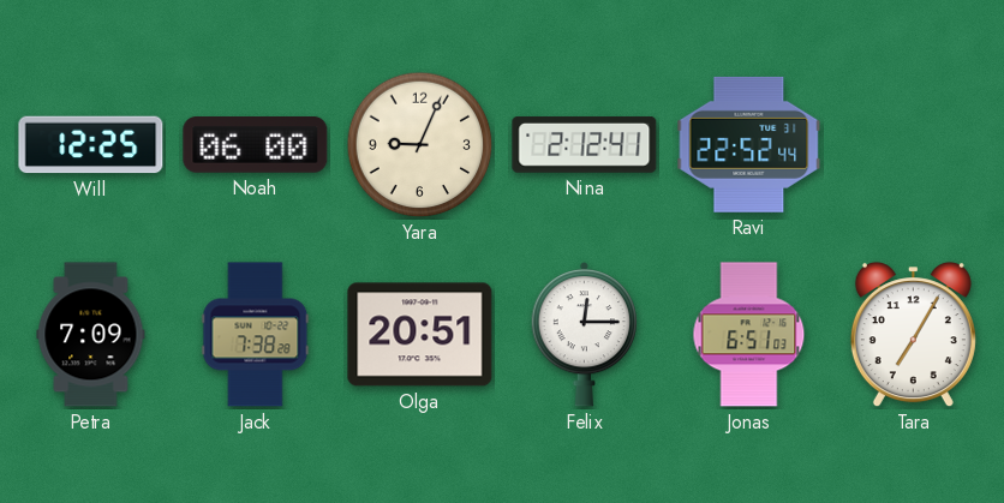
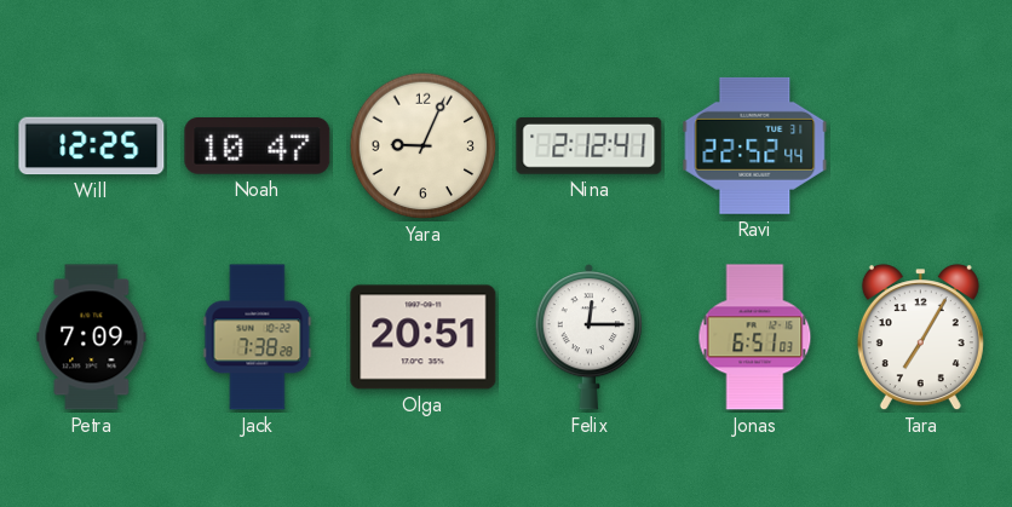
Noah: 06:00 -> 10:47 (258, 146)
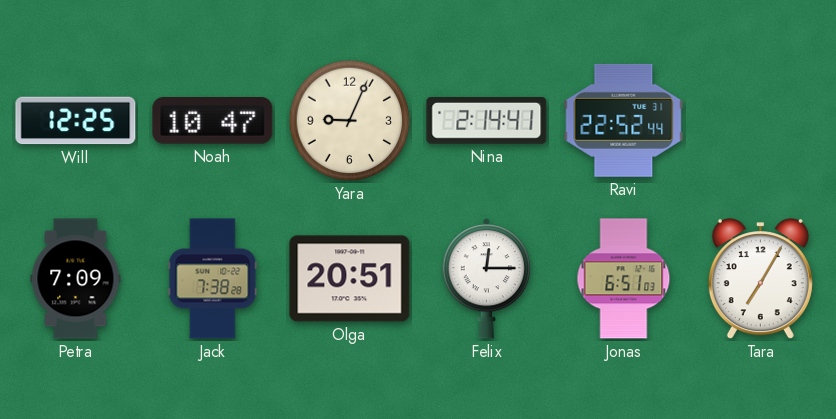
Nina: 2:12 -> 2:14 (487, 121)
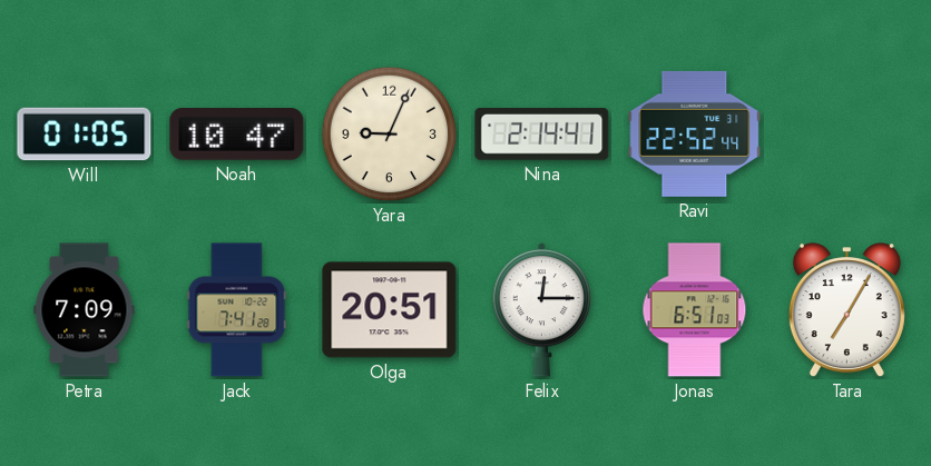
Will: 12:25 -> 01:05 (85, 135)
Jack: 7:38 -> 7:41 (237, 310)
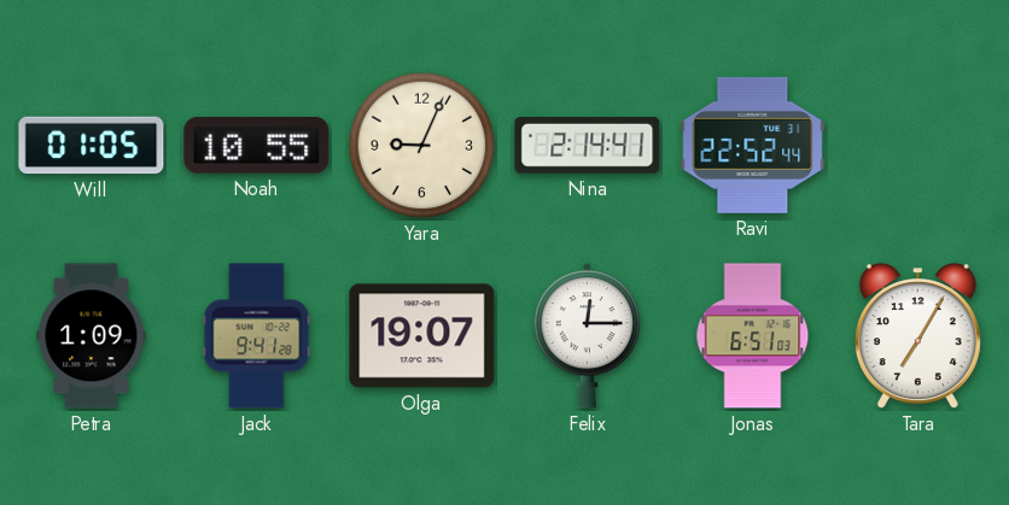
Noah: 10:47 -> 10:55 (257, 146)
Petra: 7:09 -> 1:09 (92, 336)
Jack: 7:41 -> 9:41 (257, 336)
Olga: 20:51 -> 19:07 (422, 336)
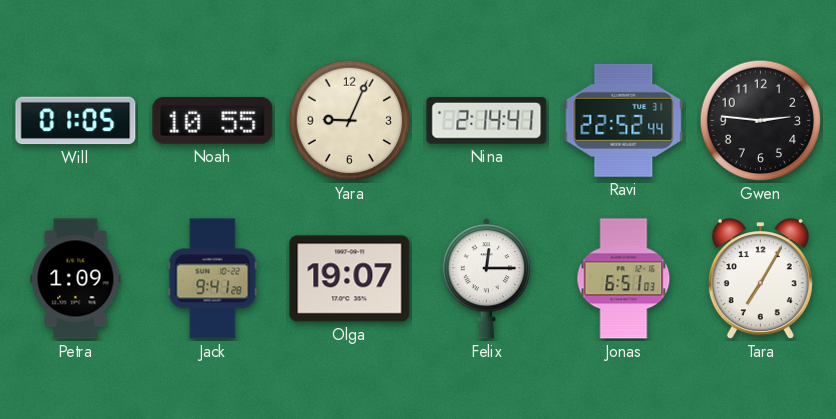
Gwen: none -> 2:46 (761, 121)
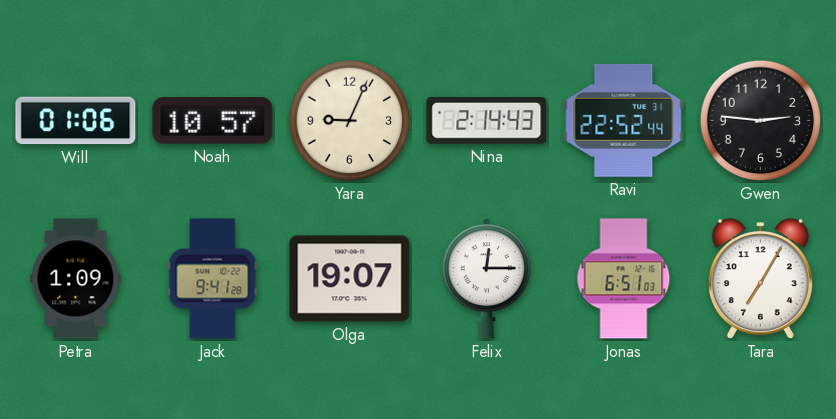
Will: 01:05 -> 01:06 (76, 121)
Noah: 10:55 -> 10:57 (213, 121)
Nina: 2:14:41 -> 2:14:43 (487, 121)
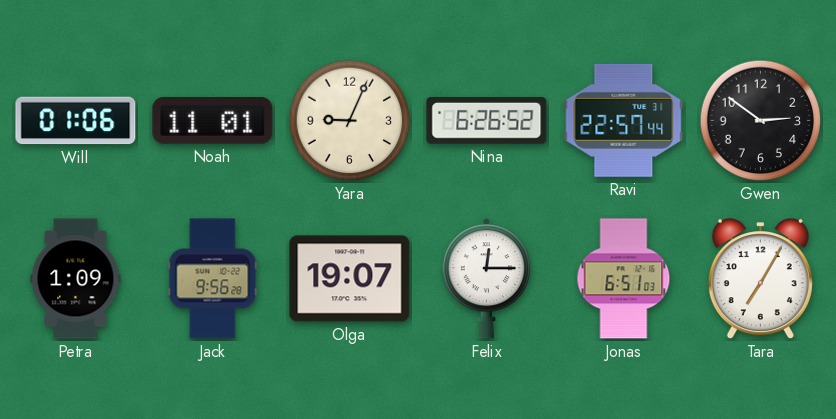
Noah: 10:57 -> 11:01 (213, 121)
Nina: 2:14 -> 6:26 (487, 121)
Ravi: 22:52 -> 22:57 (624, 120)
Gwen: 2:46 -> 2:51 (761, 121)
Jack: 9:41 -> 9:56 (213, 279)
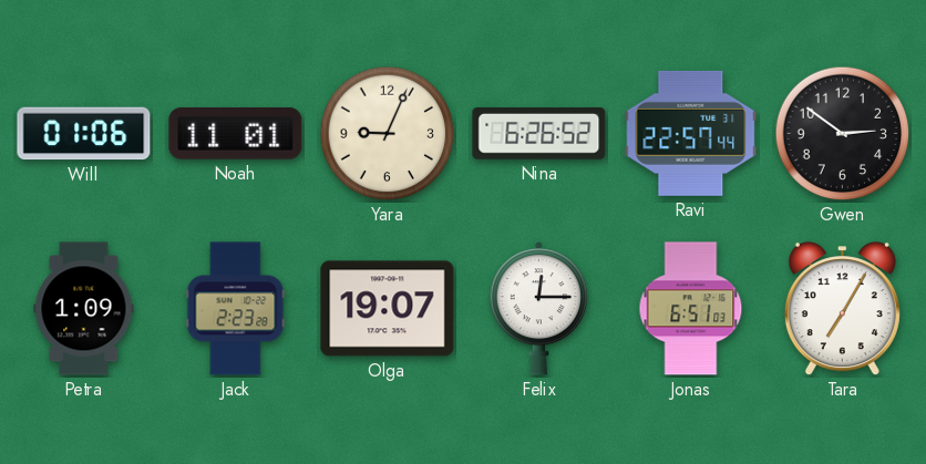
Jack: 9:56 -> 2:23 (236, 309)
